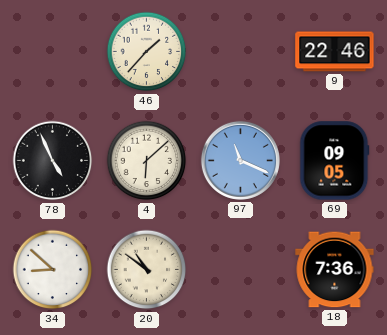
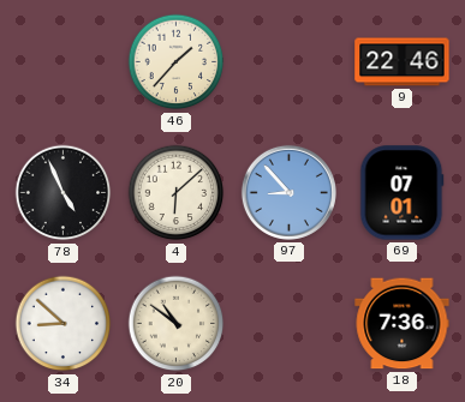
97: 11:19 -> 8:53 (288, 192)
69: 09:05 -> 07:01 (403, 193)
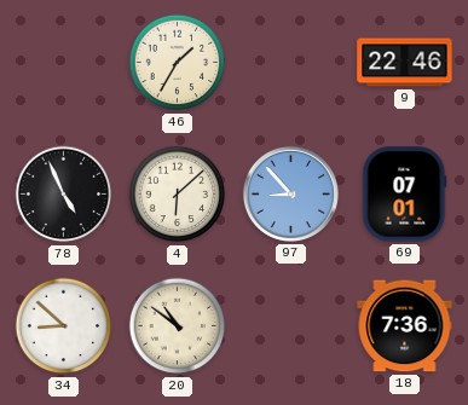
46: 1:37 -> 1:35 (178, 63)
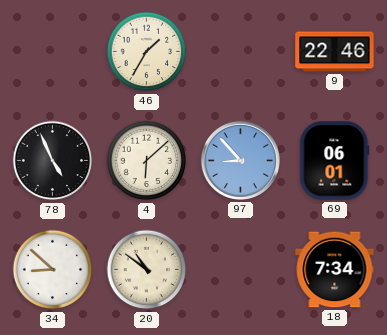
69: 07:01 -> 06:01 (335, 161)
18: 7:36 -> 7:34 (335, 270)
